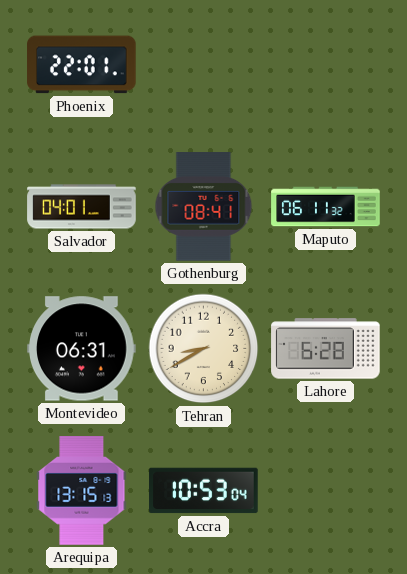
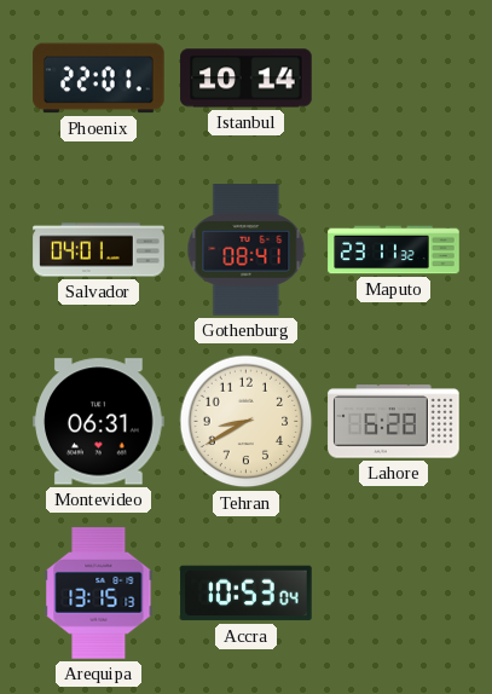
Istanbul: none -> 10:14 (247, 79)
Maputo: 06:11 -> 23:11 (394, 250)
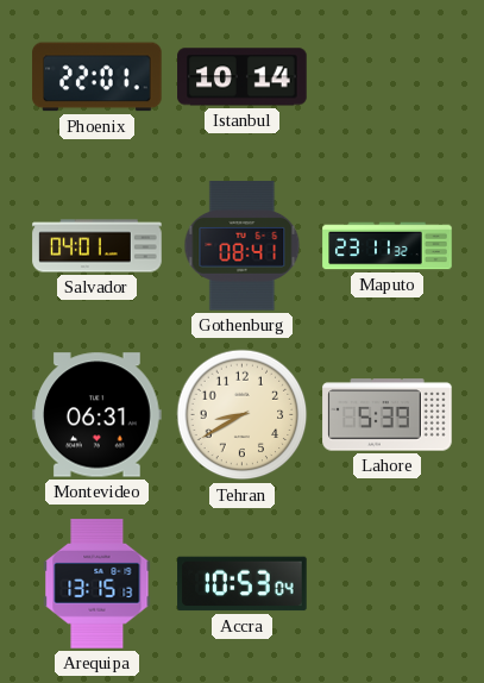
Lahore: 6:28 -> 5:39 (388, 415)
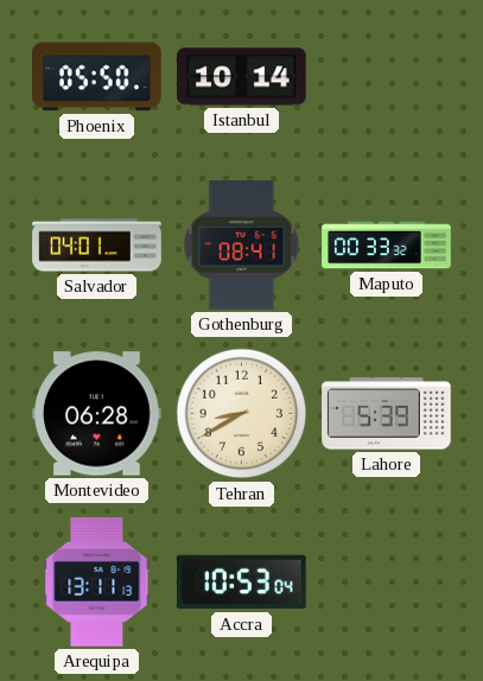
Phoenix: 22:01 -> 05:50 (97, 77)
Maputo: 23:11 -> 00:33 (387, 246)
Montevideo: 06:31 -> 06:28 (97, 414)
Arequipa: 13:15 -> 13:11 (97, 583)
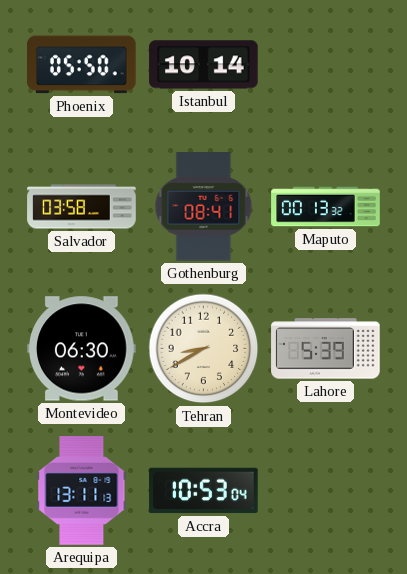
Salvador: 04:01 -> 03:58 (82, 207)
Maputo: 00:33 -> 00:13 (326, 207)
Montevideo: 06:28 -> 06:30 (82, 349)
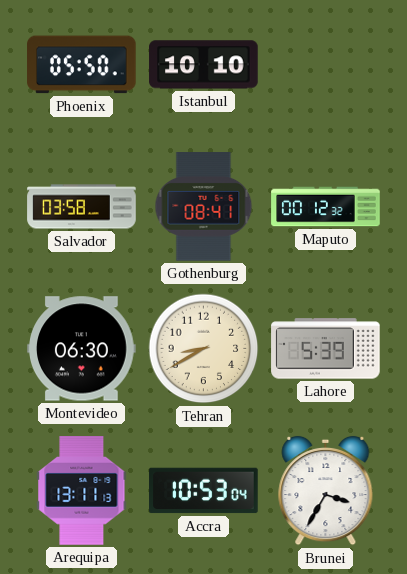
Istanbul: 10:14 -> 10:10 (204, 65)
Maputo: 00:13 -> 00:12 (326, 207)
Brunei: none -> 3:35 (326, 491)
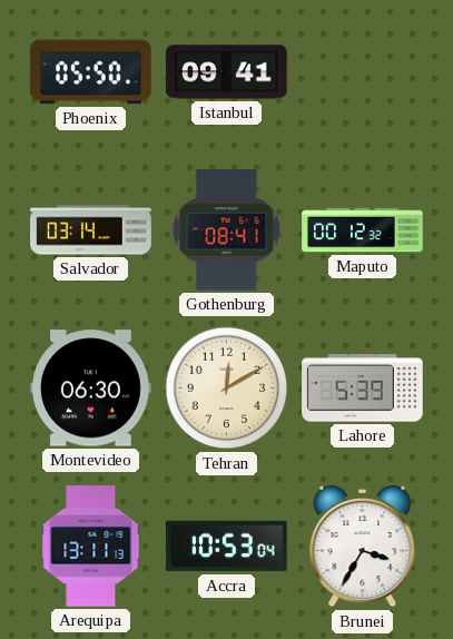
Istanbul: 10:10 -> 09:41 (227, 72)
Salvador: 03:58 -> 03:14 (91, 230)
Tehran: 8:40 -> 12:10 (227, 389)
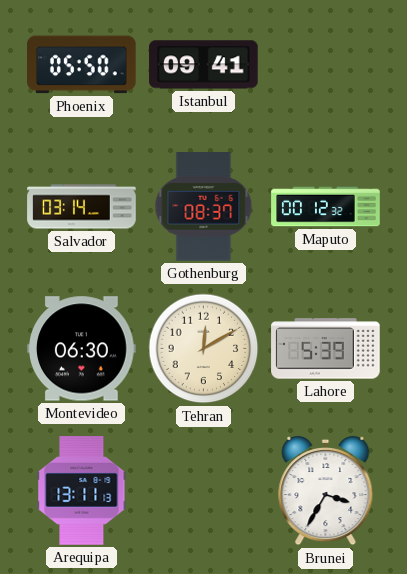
Gothenburg: 08:41 -> 08:37 (204, 207)
Accra: 10:53 -> none (227, 547)
